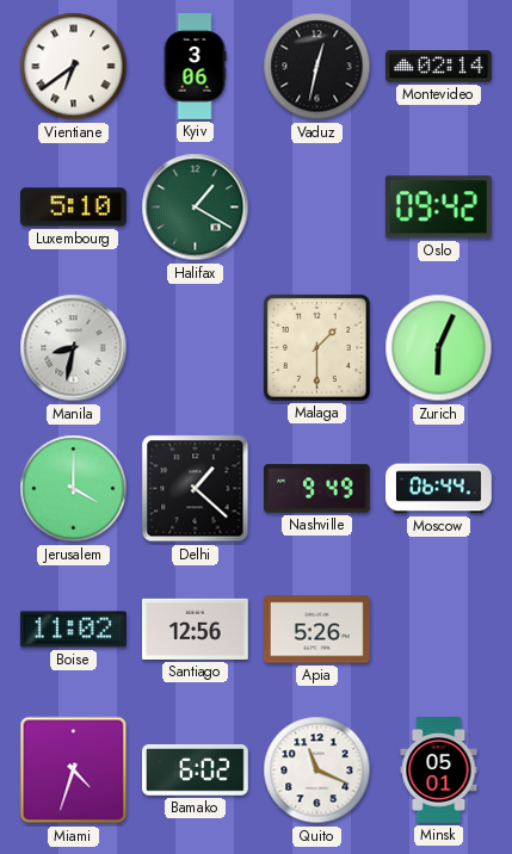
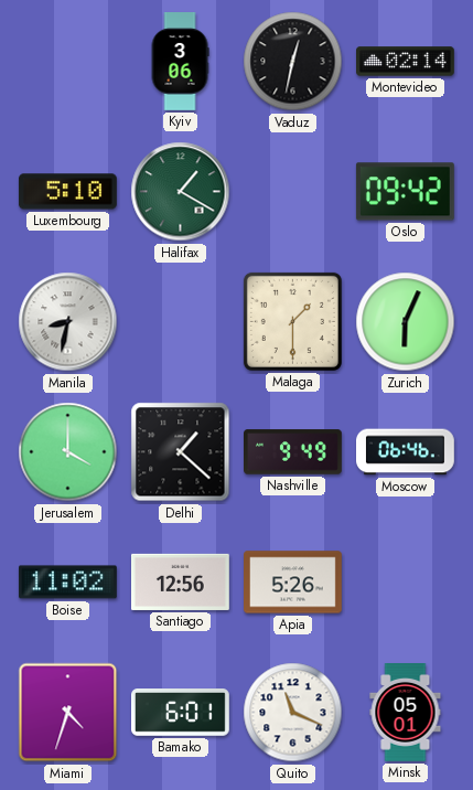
Vientiane: 6:39 -> none (74, 67)
Moscow: 06:44 -> 06:46 (406, 452)
Bamako: 6:02 -> 6:01 (181, 713)
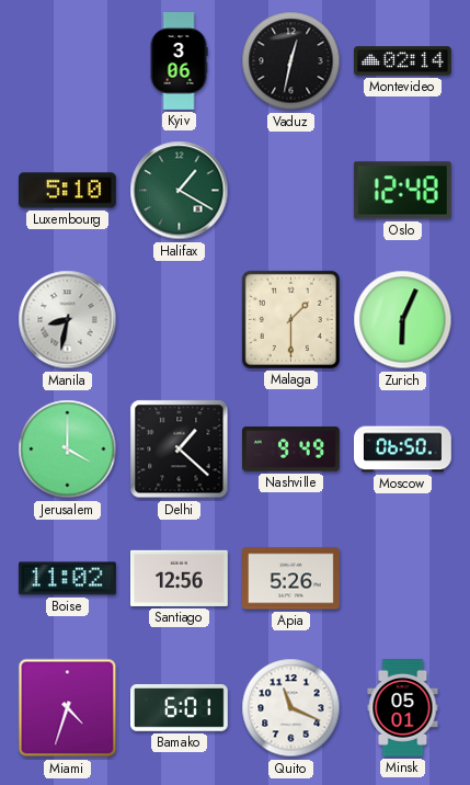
Oslo: 09:42 -> 12:48 (402, 191)
Moscow: 06:46 -> 06:50 (403, 450)
